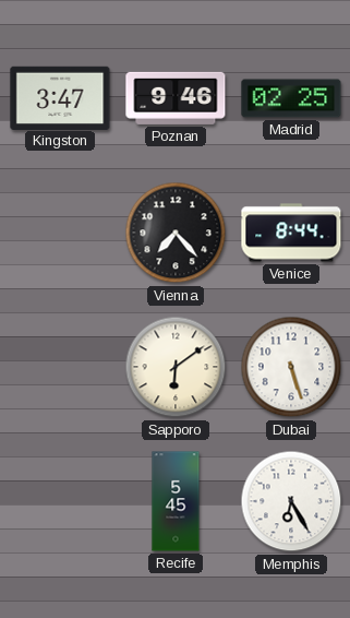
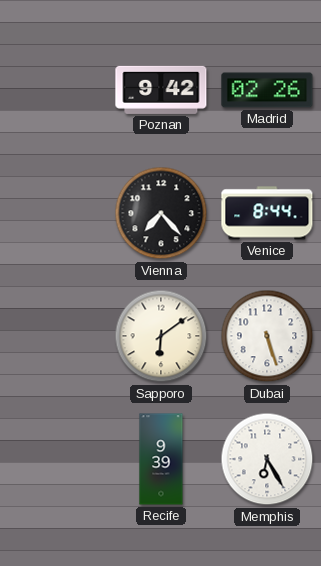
Kingston: 3:47 -> none (60, 97)
Poznan: 9:46 -> 9:42 (161, 90)
Madrid: 02:25 -> 02:26 (267, 90)
Recife: 5:45 -> 9:39 (161, 459)
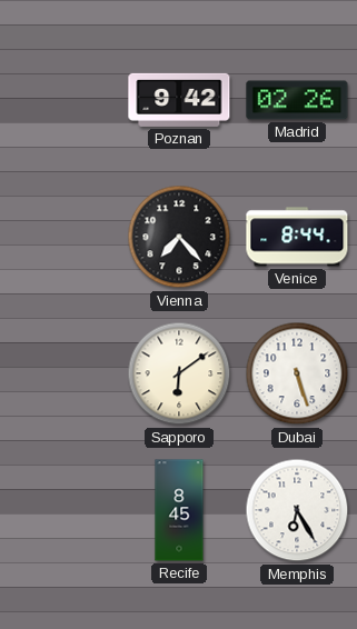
Recife: 9:39 -> 8:45 (179, 510)
